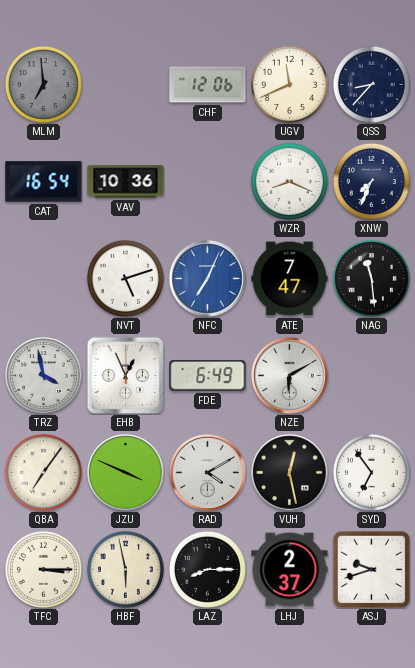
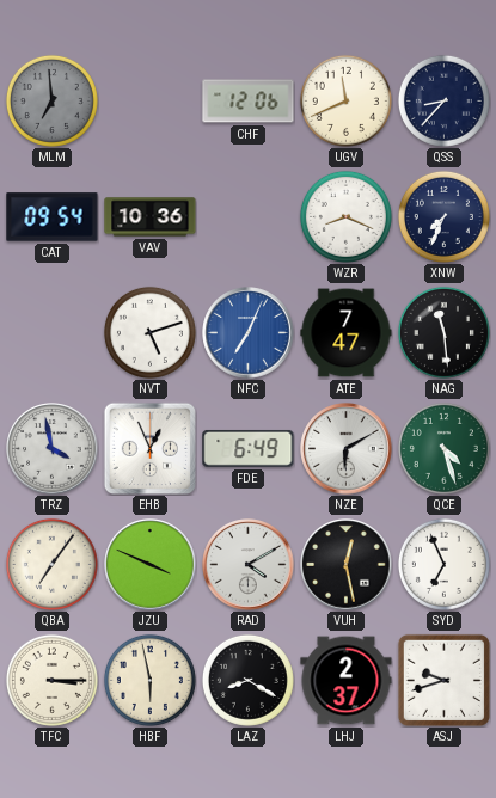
CAT: 16:54 -> 09:54 (53, 217)
QCE: none -> 4:27 (443, 448)
SYD: 6:54 -> 6:56 (443, 564)
LAZ: 8:15 -> 8:20 (247, 680)
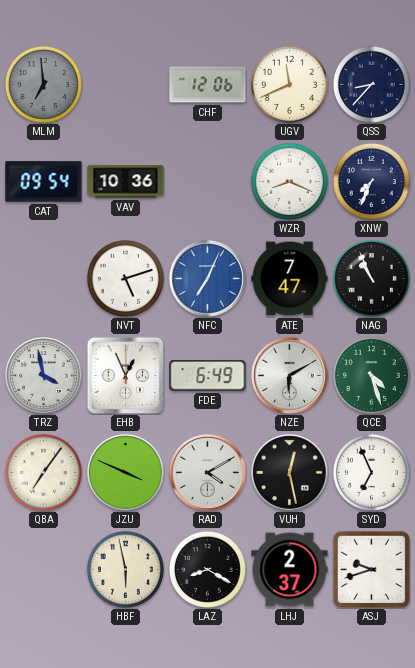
NAG: 11:29 -> 10:56 (371, 278)
TFC: 3:15 -> none (51, 680)
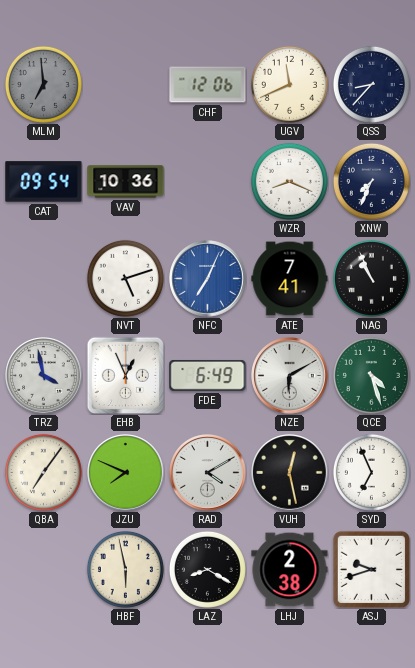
ATE: 7:47 -> 7:41 (290, 279)
JZU: 3:49 -> 7:49 (126, 473)
LHJ: 2:37 -> 2:38 (290, 570)
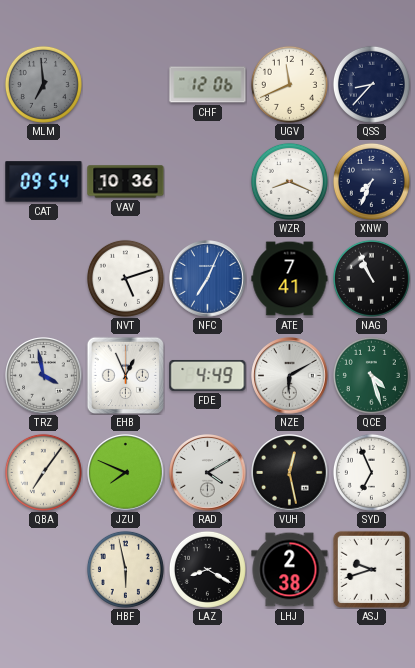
FDE: 6:49 -> 4:49 (208, 375)
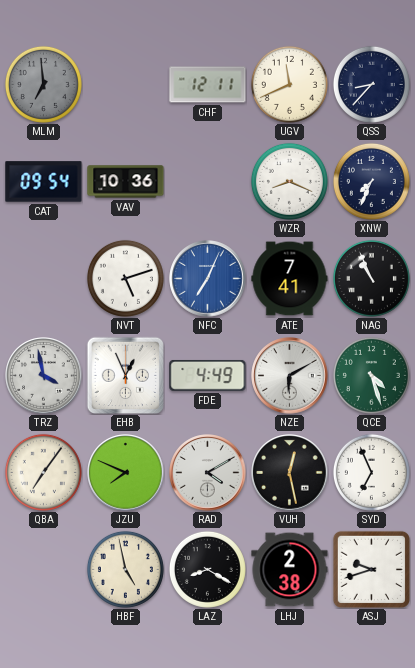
CHF: 12:06 -> 12:11 (208, 85)
HBF: 5:58 -> 4:58 (125, 569)
